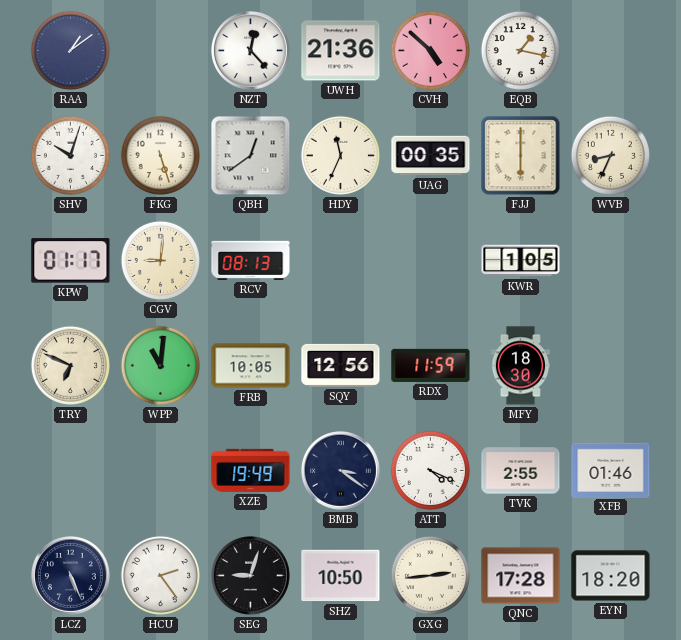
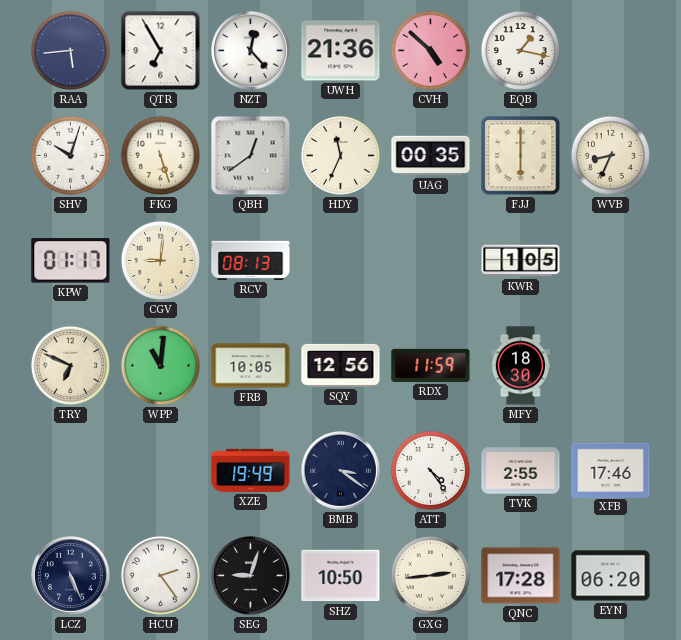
RAA: 1:09 -> 5:44 (70, 50)
QTR: none -> 6:55 (161, 51)
ATT: 4:19 -> 4:24 (430, 470)
XFB: 01:46 -> 17:46 (611, 470)
EYN: 18:20 -> 06:20 (611, 576)
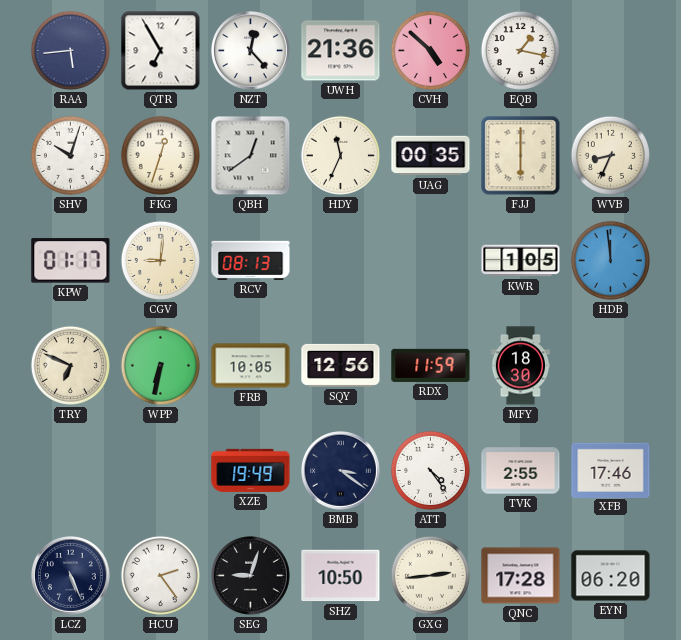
FKG: 5:27 -> 12:33 (160, 155)
HDB: none -> 11:59 (610, 260)
WPP: 11:01 -> 6:32 (160, 365)
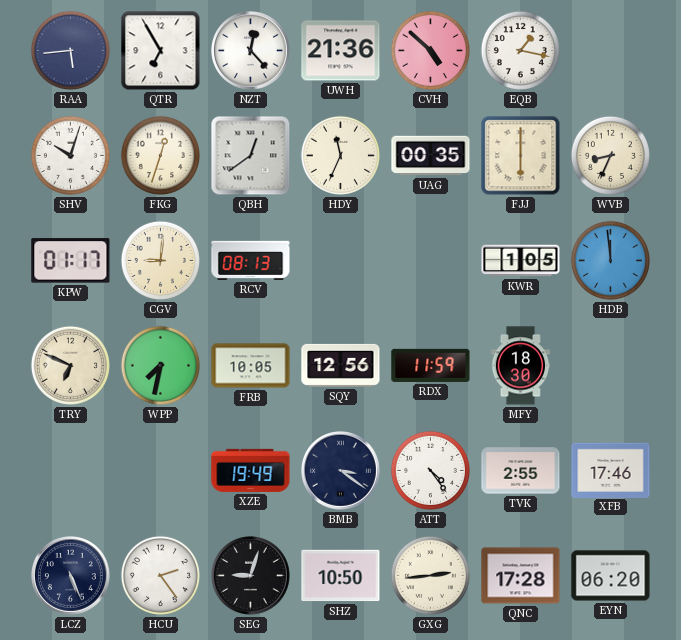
WPP: 6:32 -> 7:32 (160, 365)
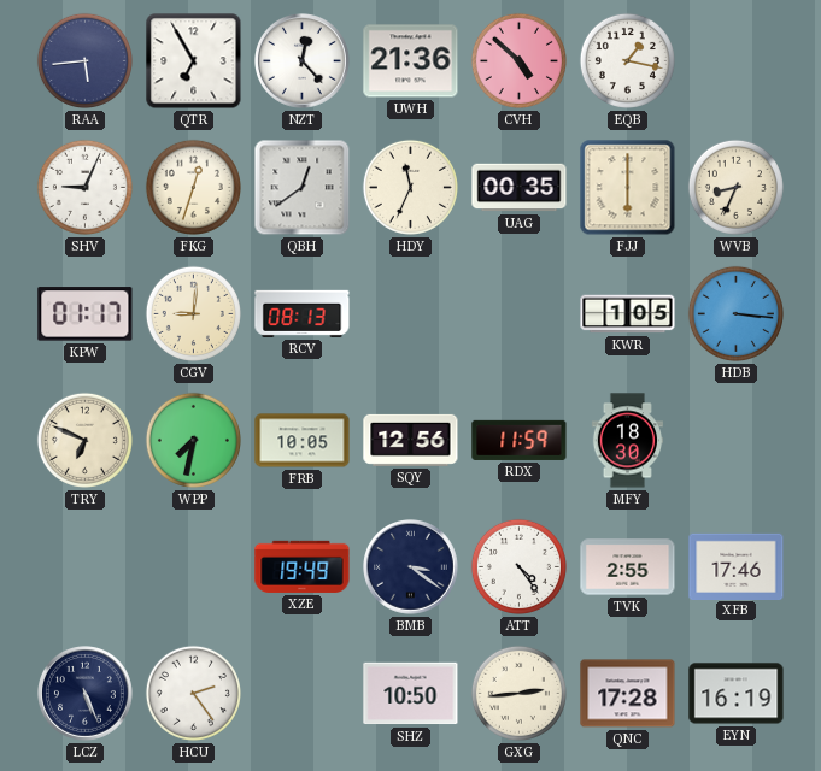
SHV: 10:03 -> 9:04 (84, 187)
HDB: 11:59 -> 3:16 (735, 313)
SEG: 9:03 -> none (251, 576)
EYN: 06:20 -> 16:19 (737, 694)
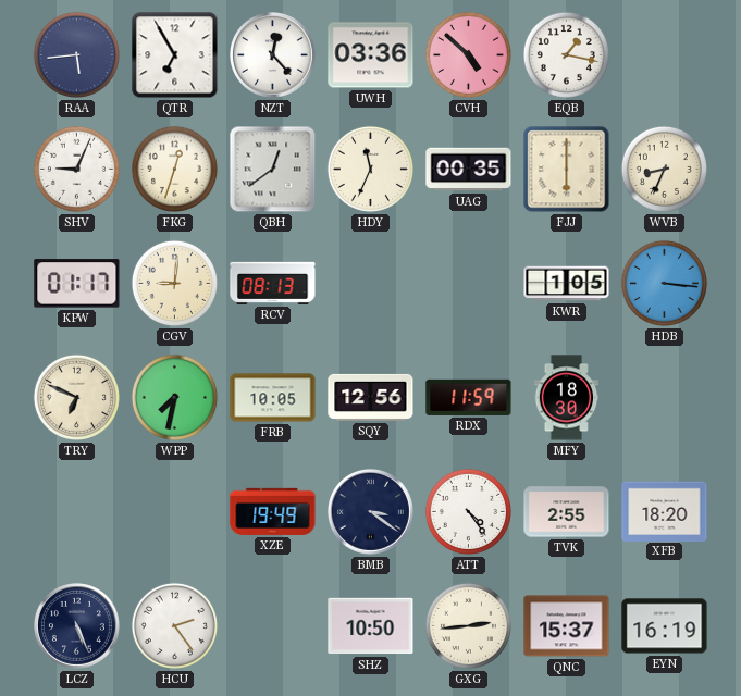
UWH: 21:36 -> 03:36 (371, 55)
XFB: 17:46 -> 18:20 (665, 511)
QNC: 17:28 -> 15:37 (567, 626)
